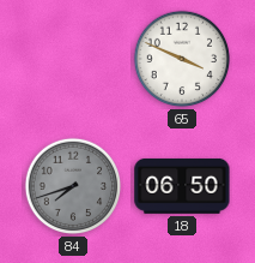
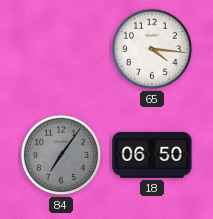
65: 3:49 -> 4:16 (152, 49)
84: 7:42 -> 7:06 (61, 155)
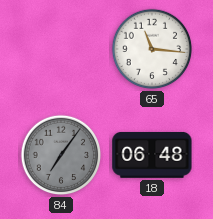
65: 4:16 -> 11:16 (152, 49)
18: 06:50 -> 06:48 (152, 155)
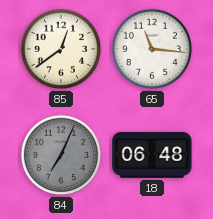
85: none -> 12:39 (61, 49)
84: 7:06 -> 7:04 (61, 155)
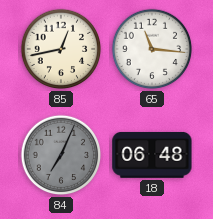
85: 12:39 -> 12:43 (61, 49)
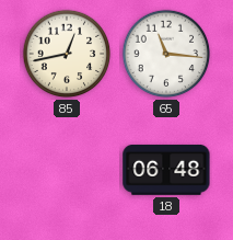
84: 7:04 -> none (61, 155)
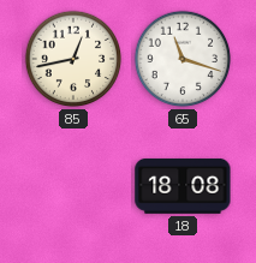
65: 11:16 -> 11:18 (183, 59)
18: 06:48 -> 18:08 (183, 186)
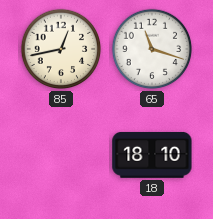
18: 18:08 -> 18:10 (152, 155)
